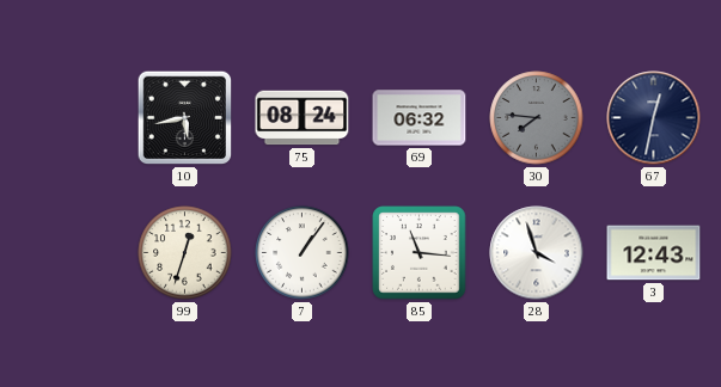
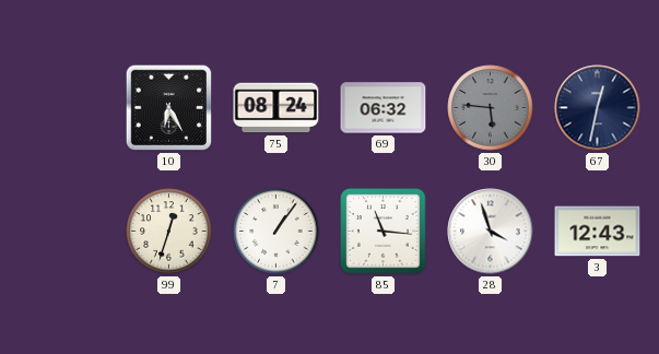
10: 5:43 -> 6:25 (169, 108)
30: 7:46 -> 5:46 (491, 108)
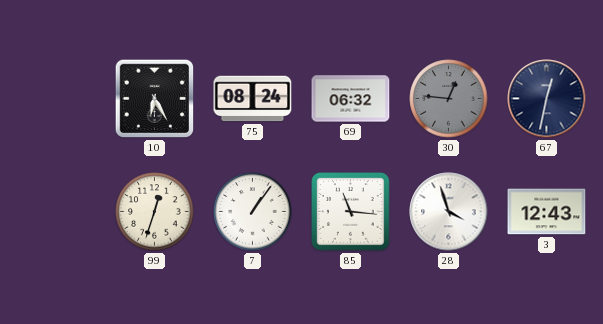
30: 5:46 -> 12:46 (449, 99)
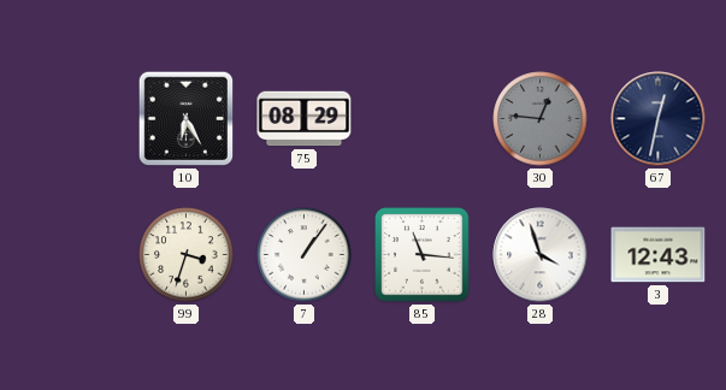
75: 08:24 -> 08:29 (305, 119)
69: 06:32 -> none (351, 99)
99: 12:33 -> 3:33 (187, 255)
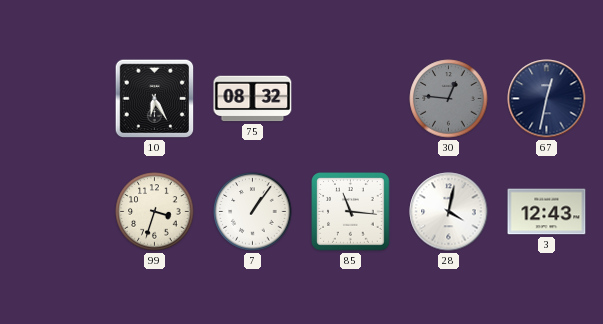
75: 08:29 -> 08:32 (253, 99)
28: 3:57 -> 4:02 (449, 212)
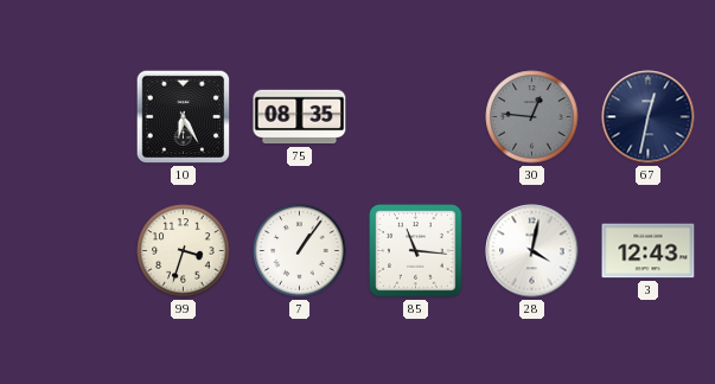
75: 08:32 -> 08:35 (300, 117)
